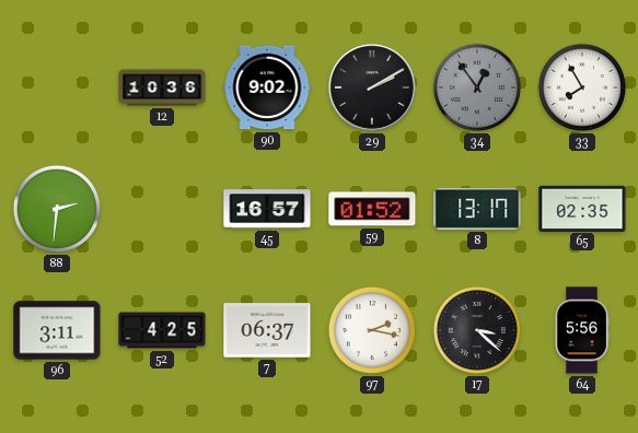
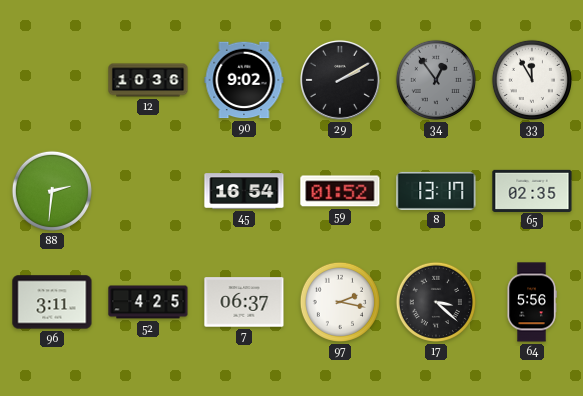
33: 7:55 -> 11:55 (532, 80)
45: 16:57 -> 16:54 (244, 191)
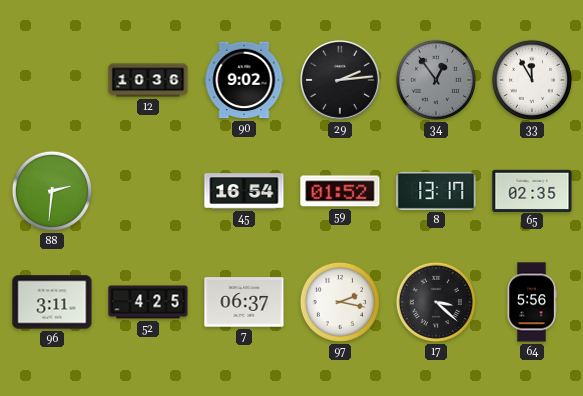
29: 2:10 -> 2:14 (340, 80)
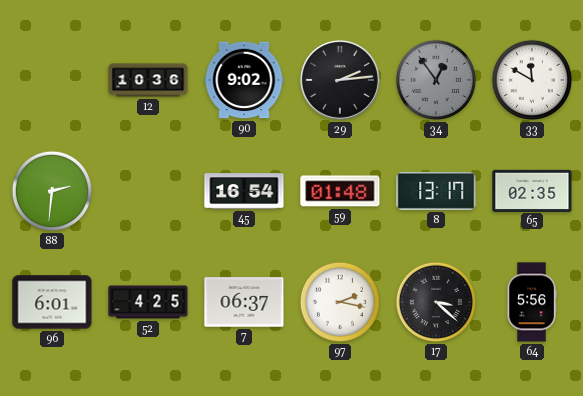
33: 11:55 -> 11:50 (532, 80)
59: 01:52 -> 01:48 (340, 191)
96: 3:11 -> 6:01 (52, 302)
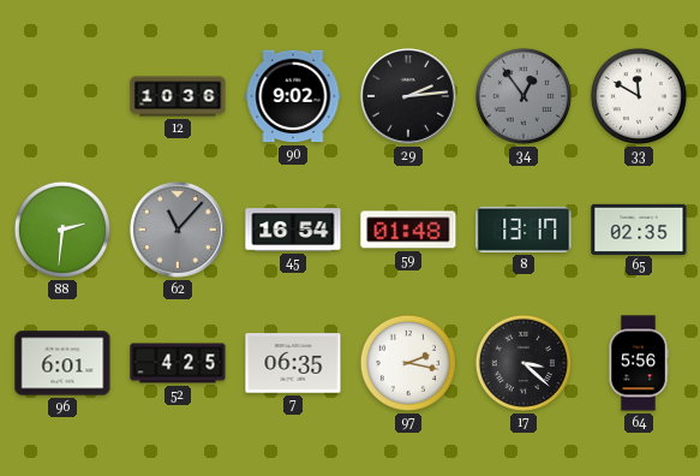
62: none -> 11:07 (178, 230)
7: 06:37 -> 06:35 (293, 363)
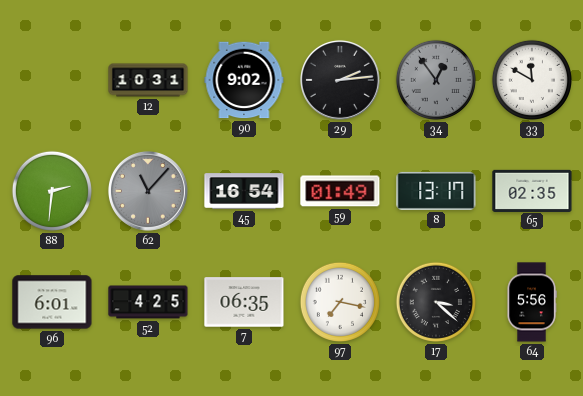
12: 10:36 -> 10:31 (148, 80)
59: 01:48 -> 01:49 (340, 191)
97: 2:17 -> 7:17 (340, 302)
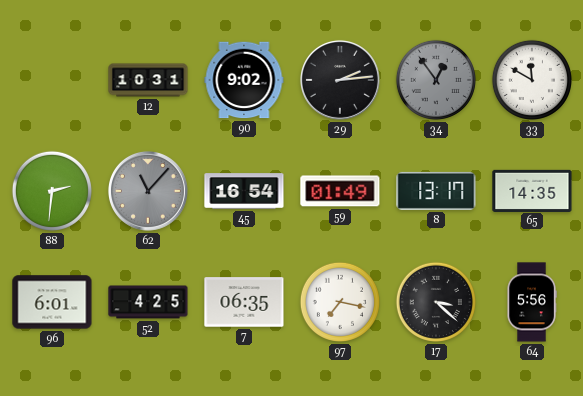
65: 02:35 -> 14:35 (532, 190)
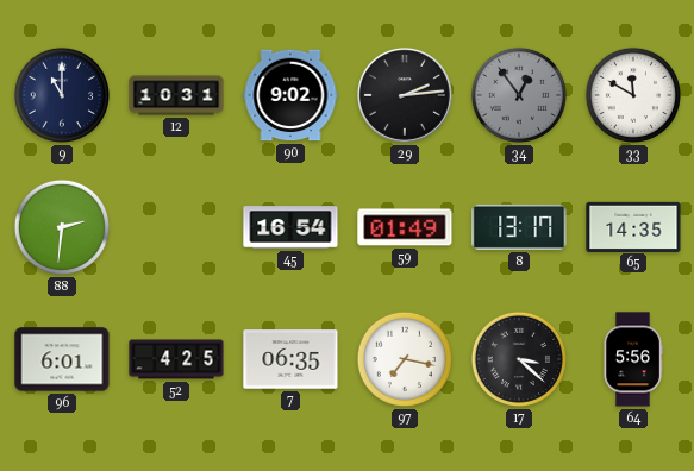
9: none -> 11:00 (62, 95)
62: 11:07 -> none (148, 191)
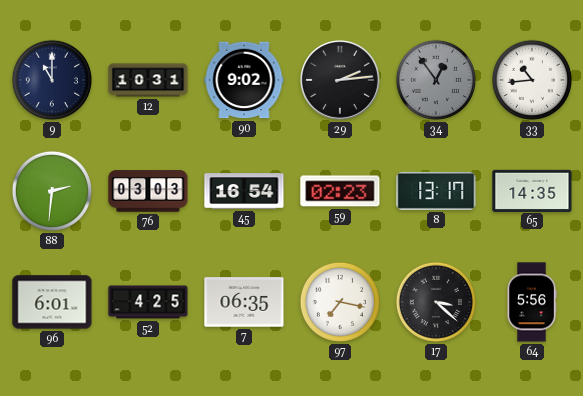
33: 11:50 -> 10:44 (532, 80)
76: none -> 03:03 (148, 191)
59: 01:49 -> 02:23 (340, 191)
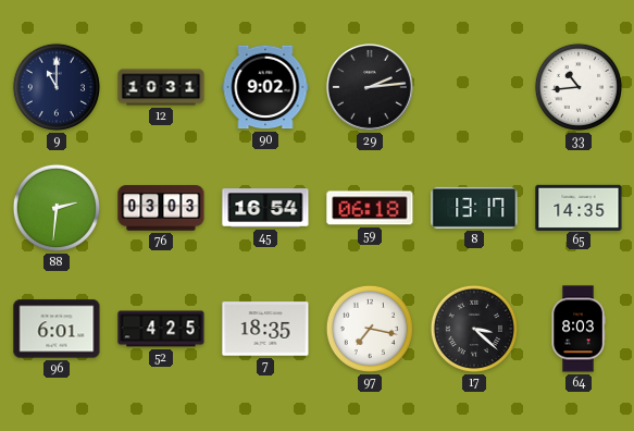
34: 12:54 -> none (436, 80)
59: 02:23 -> 06:18 (370, 208)
7: 06:35 -> 18:35 (265, 329)
64: 5:56 -> 8:03 (579, 329)
